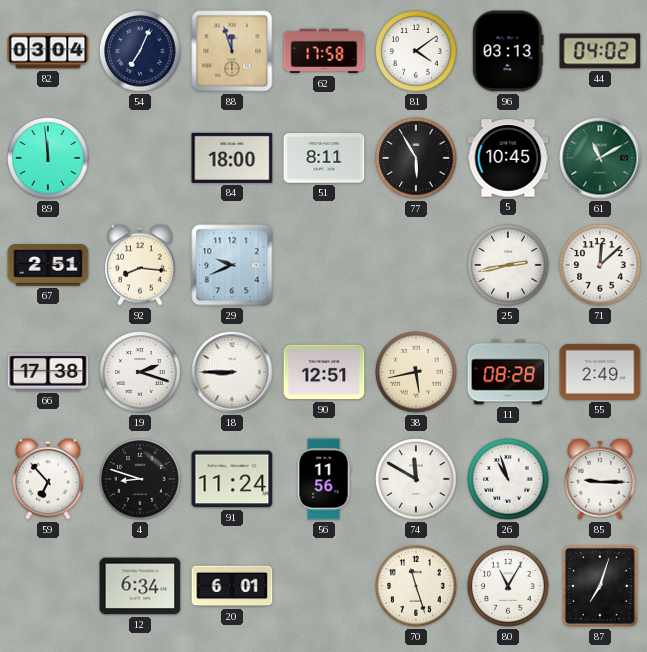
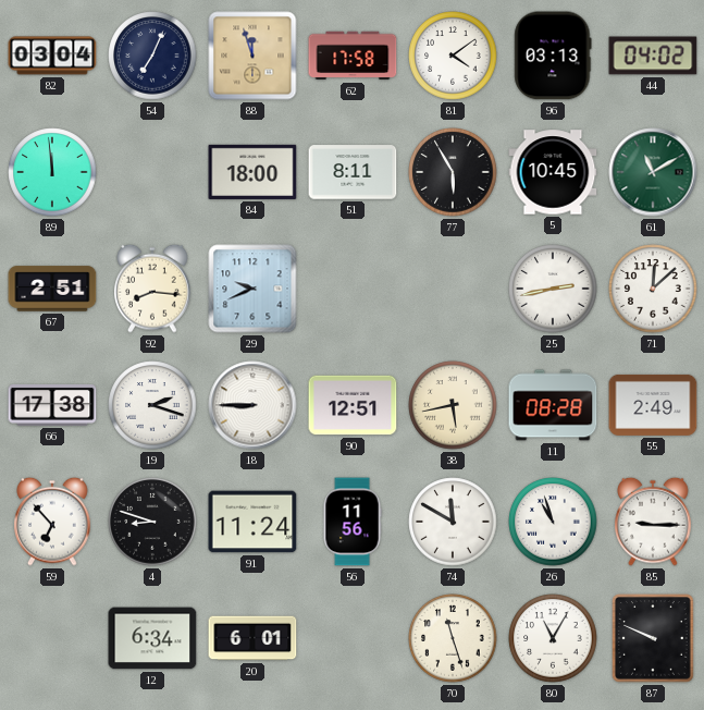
87: 7:03 -> 9:49 (654, 639)
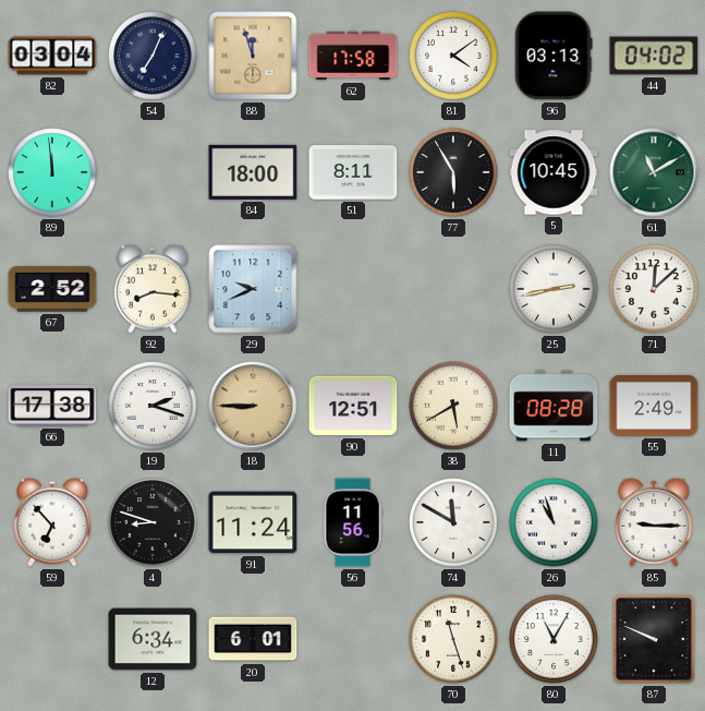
67: 2:51 -> 2:52 (52, 289)
18 dial: white -> champagne (253, 406)
38: 5:43 -> 5:40 (453, 406)
